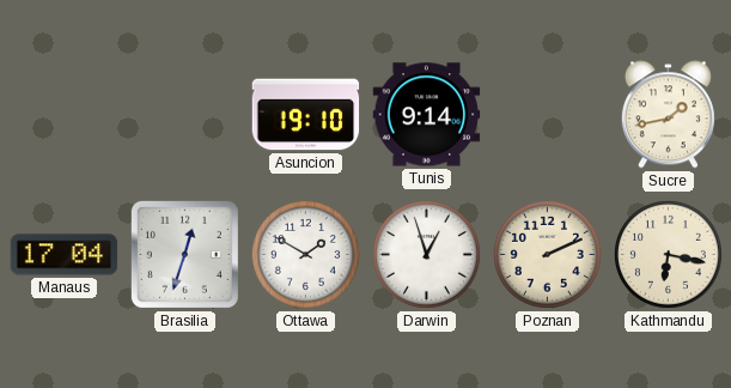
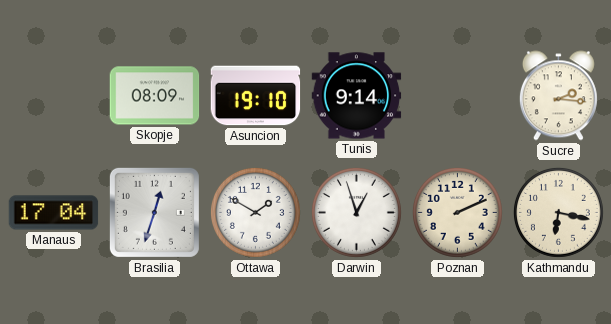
Skopje: none -> 08:09 (155, 96)
Sucre: 1:43 -> 2:16 (558, 96)
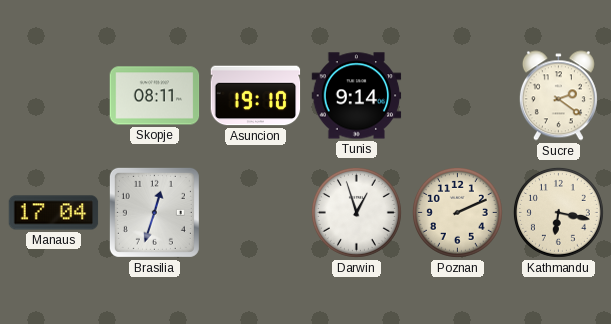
Skopje: 08:09 -> 08:11 (155, 96)
Sucre: 2:16 -> 2:21 (558, 96)
Ottawa: 1:50 -> none (255, 212)
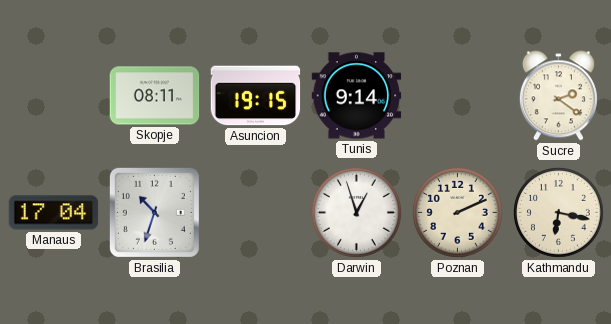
Asuncion: 19:10 -> 19:15 (256, 96)
Brasilia: 12:33 -> 10:33 (154, 212)
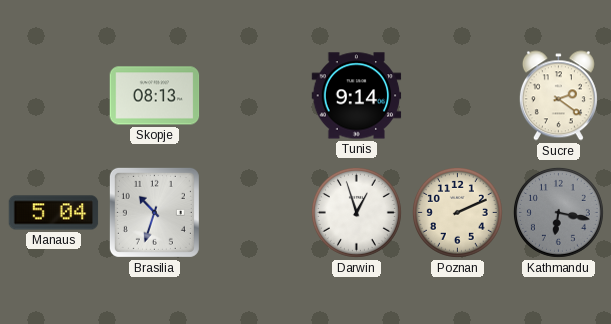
Skopje: 08:11 -> 08:13 (155, 96)
Asuncion: 19:15 -> none (256, 96)
Manaus: 17:04 -> 5:04 (54, 213)
Kathmandu dial: cream -> grey (558, 212)
